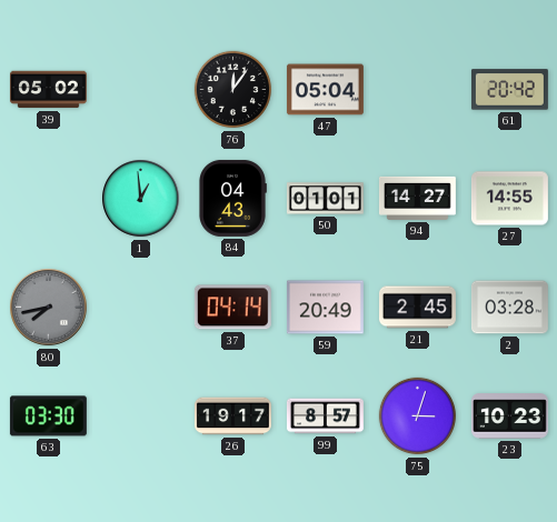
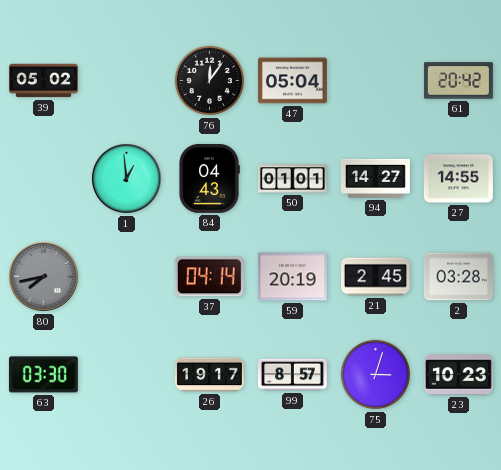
59: 20:49 -> 20:19 (292, 277)
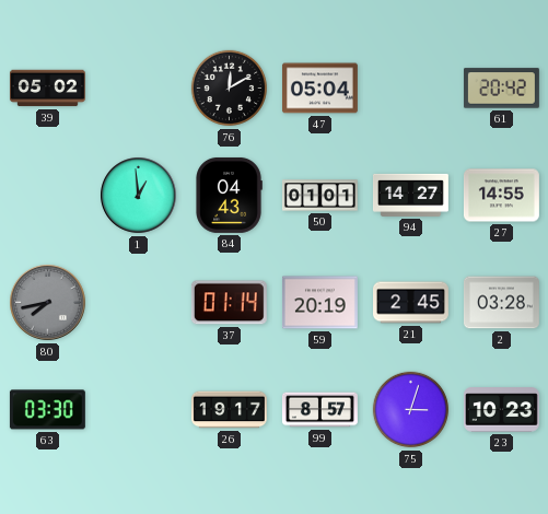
76: 12:06 -> 12:10 (230, 89)
37: 04:14 -> 01:14 (229, 303)
